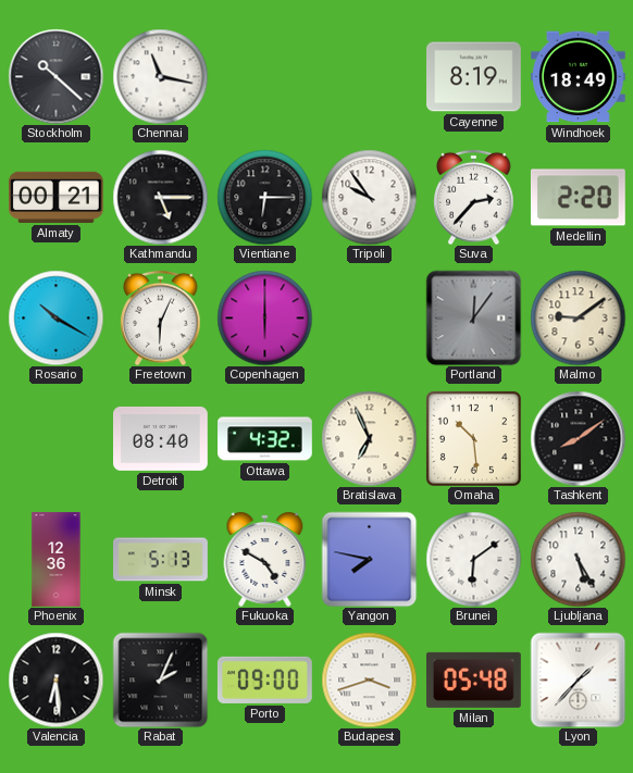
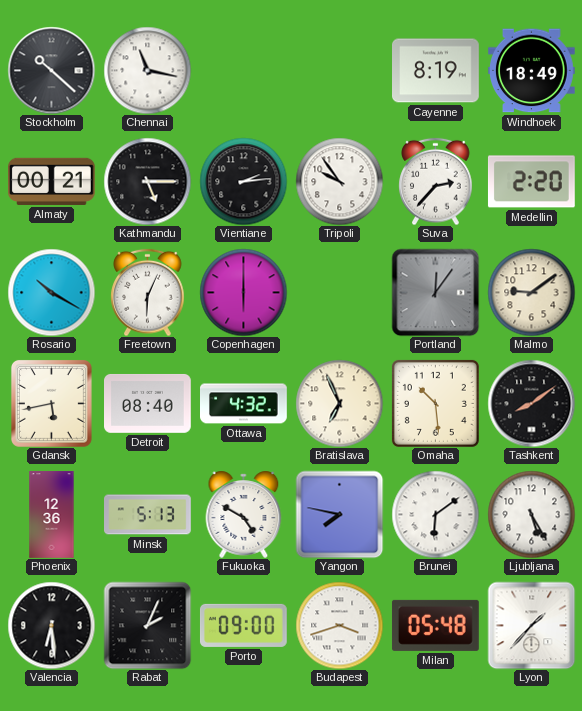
Vientiane: 6:15 -> 2:14 (243, 181)
Gdansk: none -> 5:43 (51, 403)
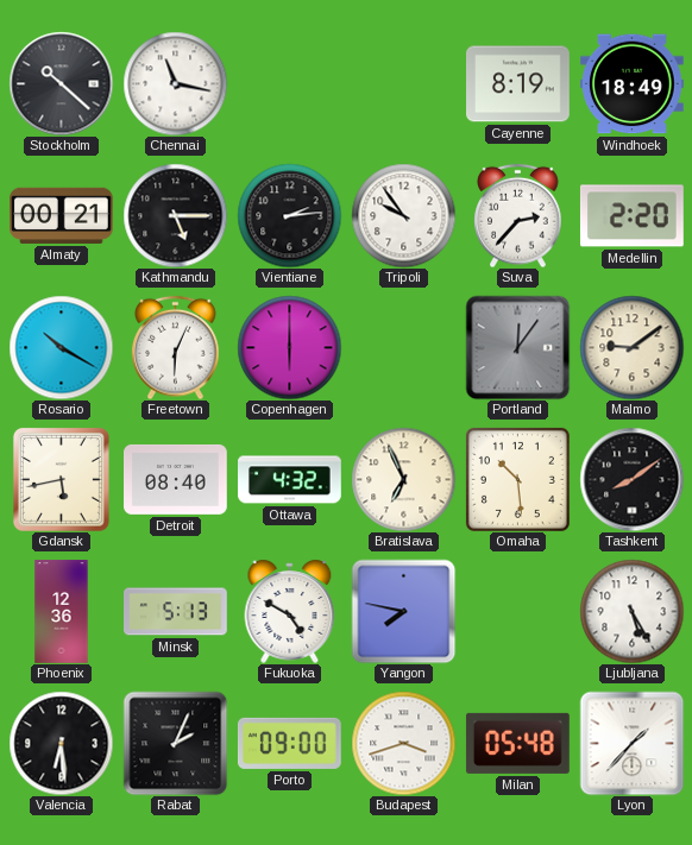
Brunei: 6:09 -> none (435, 514)
